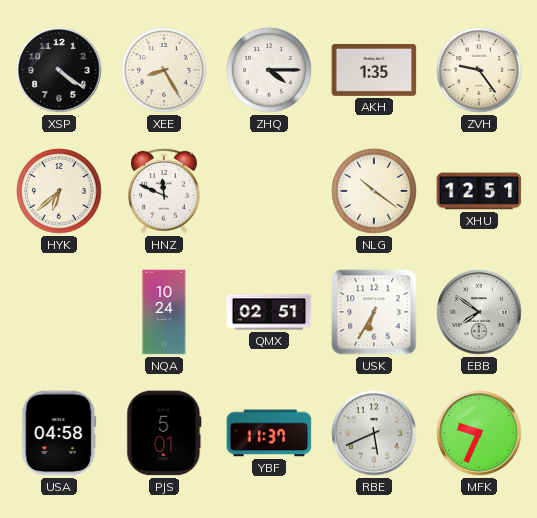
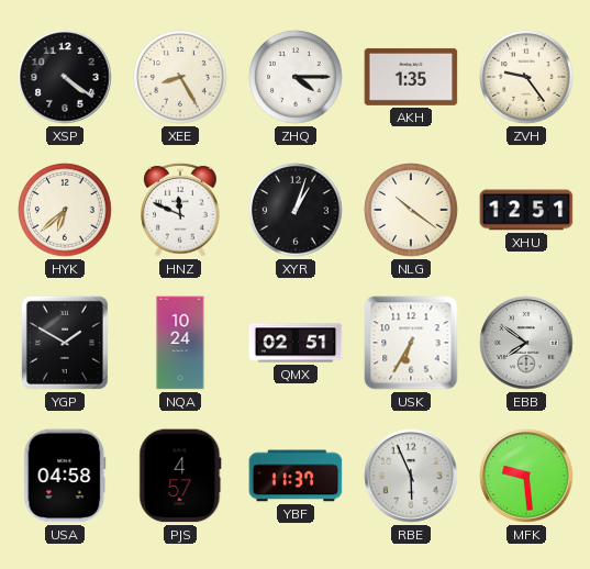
XYR: none -> 1:03 (296, 210)
YGP: none -> 1:50 (65, 343)
PJS: 5:01 -> 4:57 (180, 476)
RBE: 5:41 -> 5:56 (411, 476)
MFK: 9:34 -> 9:29 (526, 476)
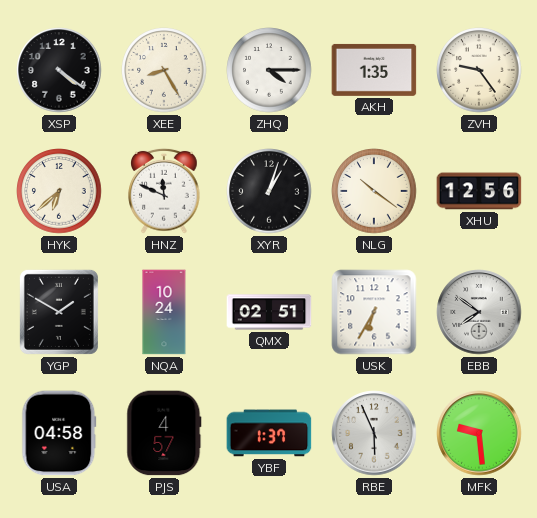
XHU: 12:51 -> 12:56 (479, 191)
YBF: 11:37 -> 1:37 (269, 433)
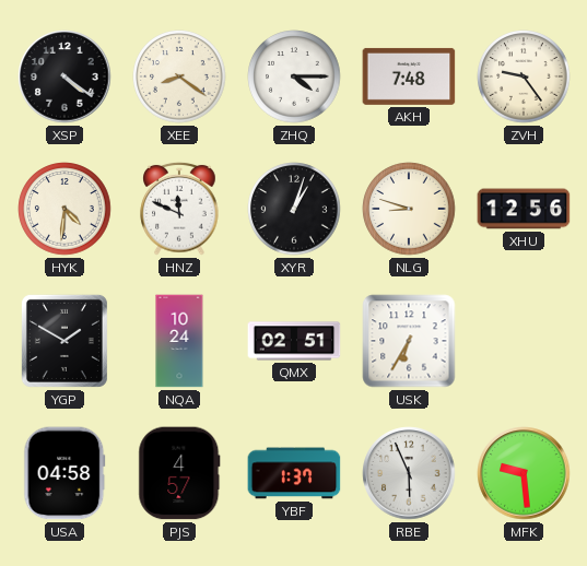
XEE: 8:25 -> 8:21 (179, 76)
AKH: 1:35 -> 7:48 (409, 76)
HYK: 6:38 -> 4:31 (64, 209)
NLG: 10:21 -> 8:48 (409, 209)
EBB: 7:51 -> none (479, 312)
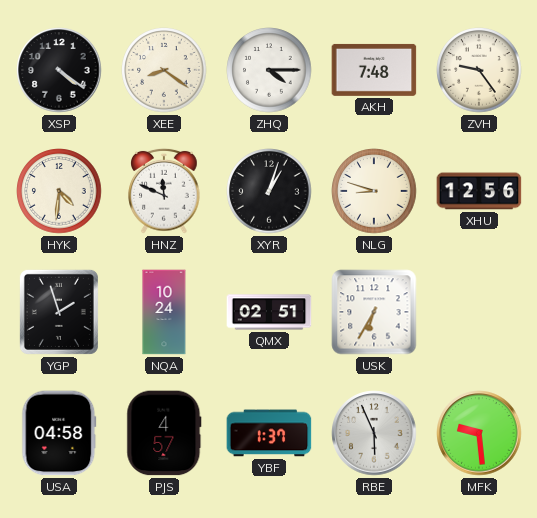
YGP: 1:50 -> 1:57 (59, 312)
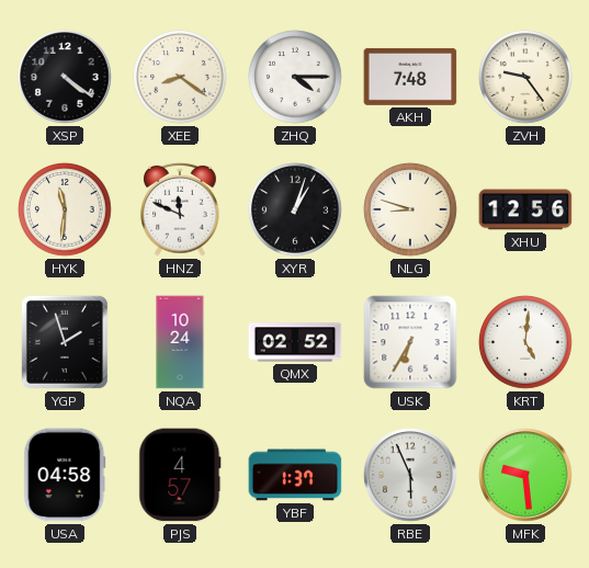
HYK: 4:31 -> 11:31 (65, 209)
QMX: 02:51 -> 02:52 (295, 342)
KRT: none -> 5:01 (525, 342)
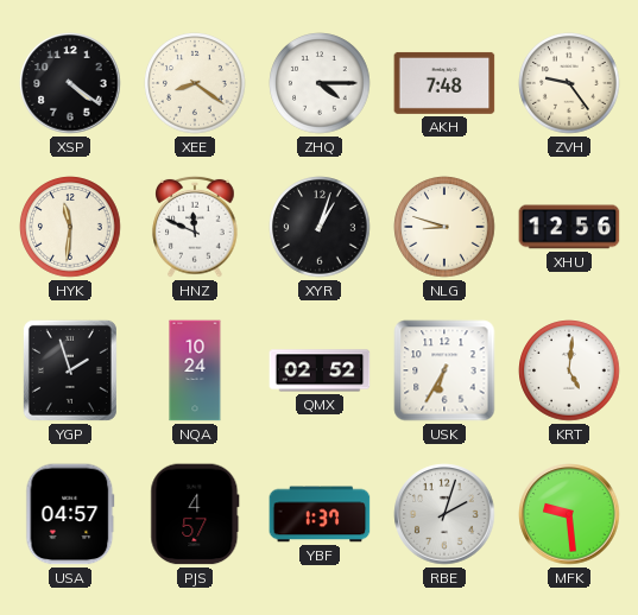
USA: 04:58 -> 04:57 (70, 514)
RBE: 5:56 -> 2:03 (444, 514)
